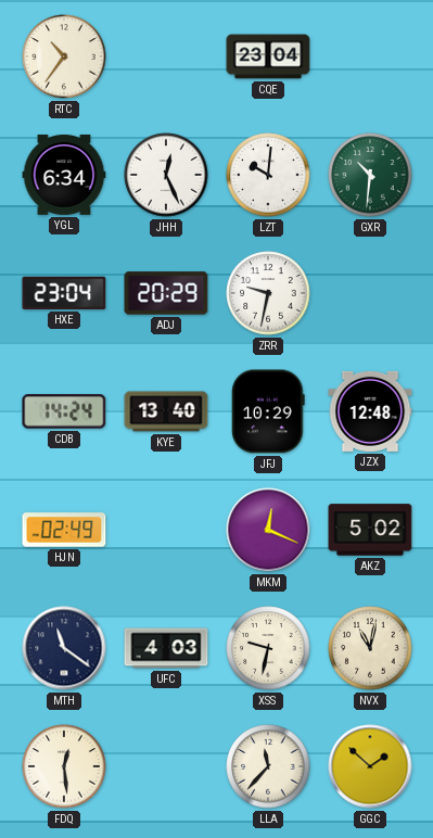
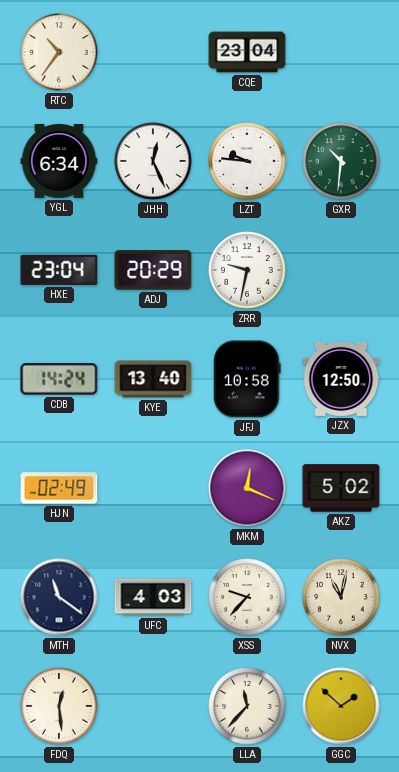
LZT: 10:01 -> 9:46 (247, 161)
JFJ: 10:29 -> 10:58 (248, 379)
JZX: 12:48 -> 12:50 (341, 379)
XSS: 9:32 -> 9:37 (247, 597)
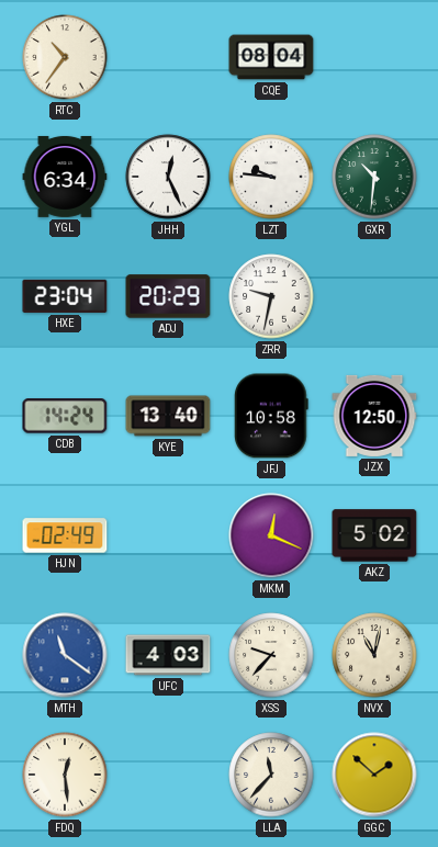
CQE: 23:04 -> 08:04 (271, 57)
MTH dial: navy -> blue (65, 655)
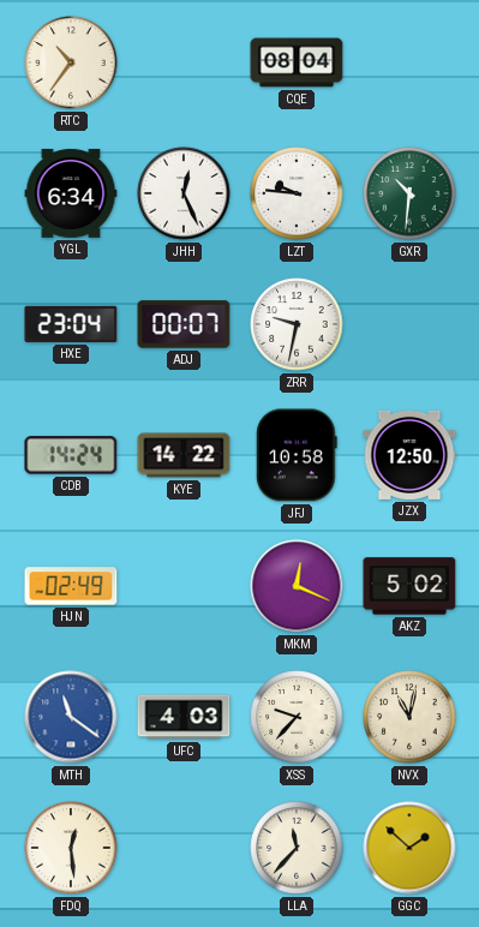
ADJ: 20:29 -> 00:07 (184, 324)
KYE: 13:40 -> 14:22 (184, 455)
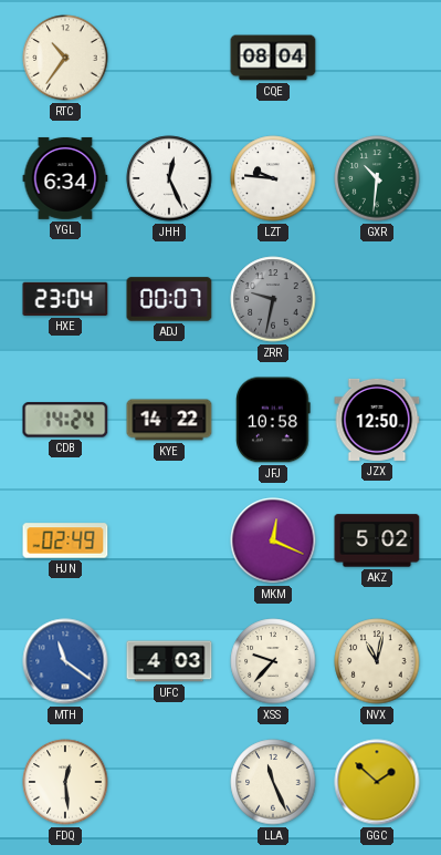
ZRR dial: white -> grey (273, 299)
LLA: 11:37 -> 11:26 (273, 782)
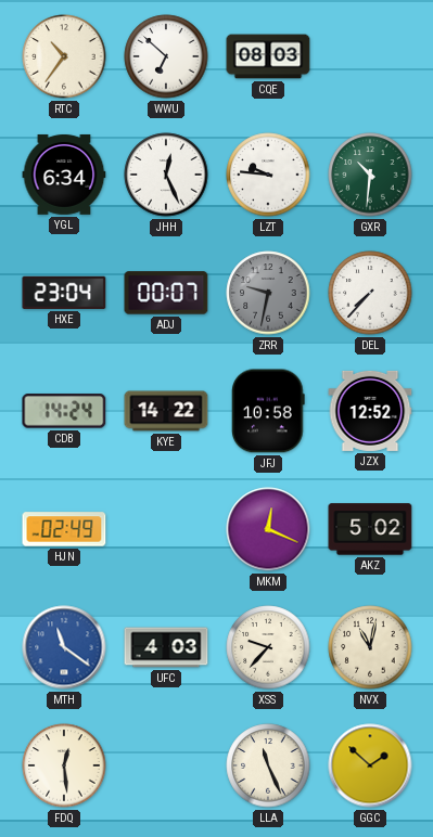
WWU: none -> 6:52 (166, 56)
CQE: 08:04 -> 08:03 (268, 56)
DEL: none -> 7:37 (370, 293)
JZX: 12:50 -> 12:52 (370, 411)
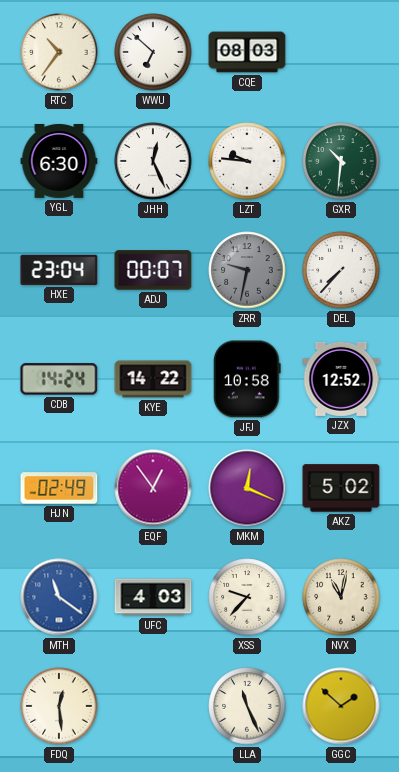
YGL: 6:34 -> 6:30 (59, 161)
EQF: none -> 12:54 (153, 488)
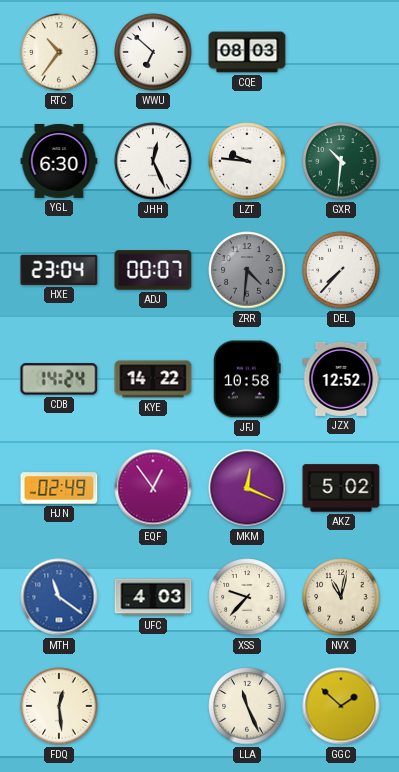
ZRR: 9:32 -> 4:31 (247, 270)
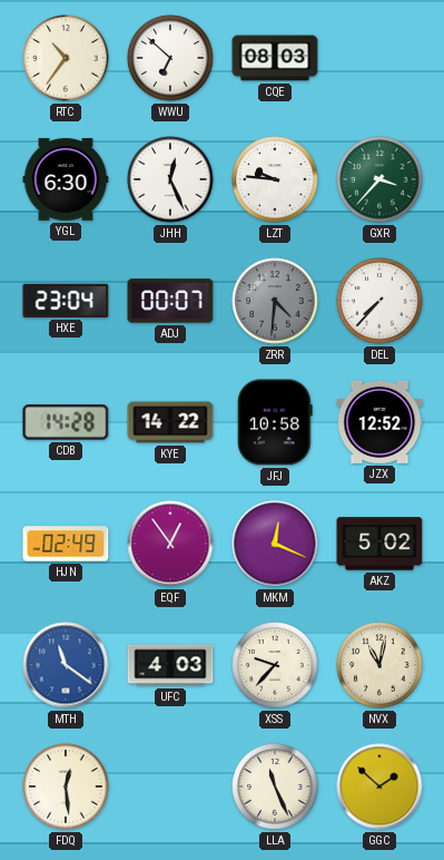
GXR: 10:31 -> 3:37 (379, 179)
CDB: 14:24 -> 14:28 (66, 422)
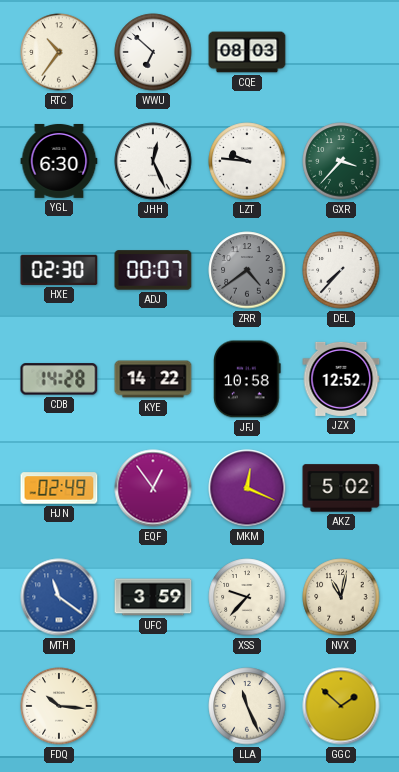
HXE: 23:04 -> 02:30 (59, 270)
ZRR: 4:31 -> 4:39 (247, 270)
UFC: 4:03 -> 3:59 (153, 597)
FDQ: 12:29 -> 10:16 (59, 706)
